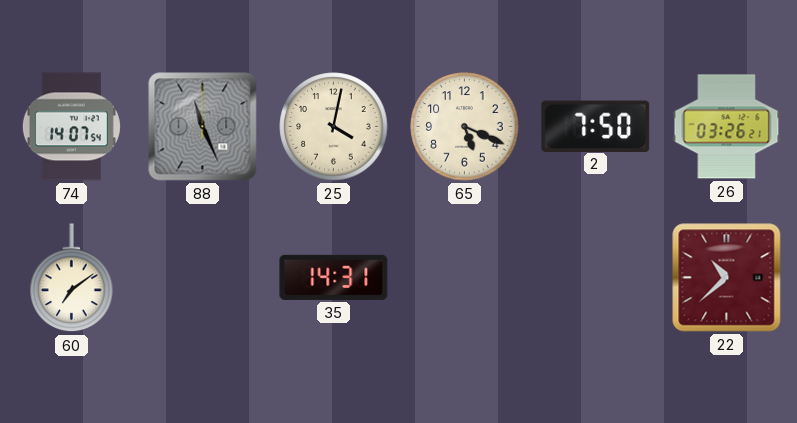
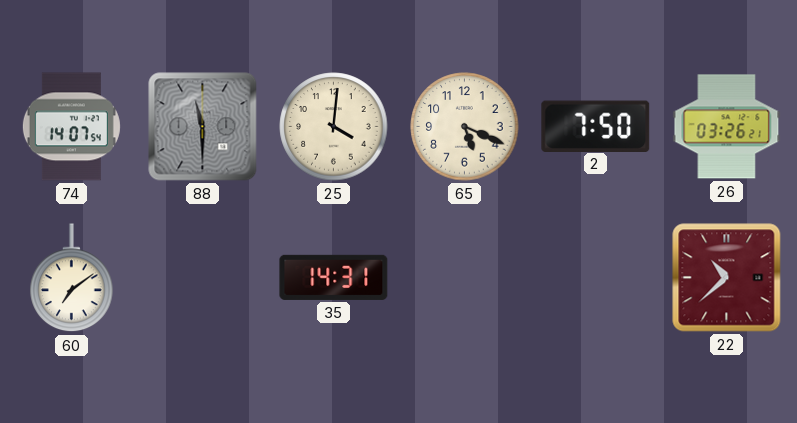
88: 11:26 -> 11:30 (203, 127)
25: 4:02 -> 4:01 (334, 127)
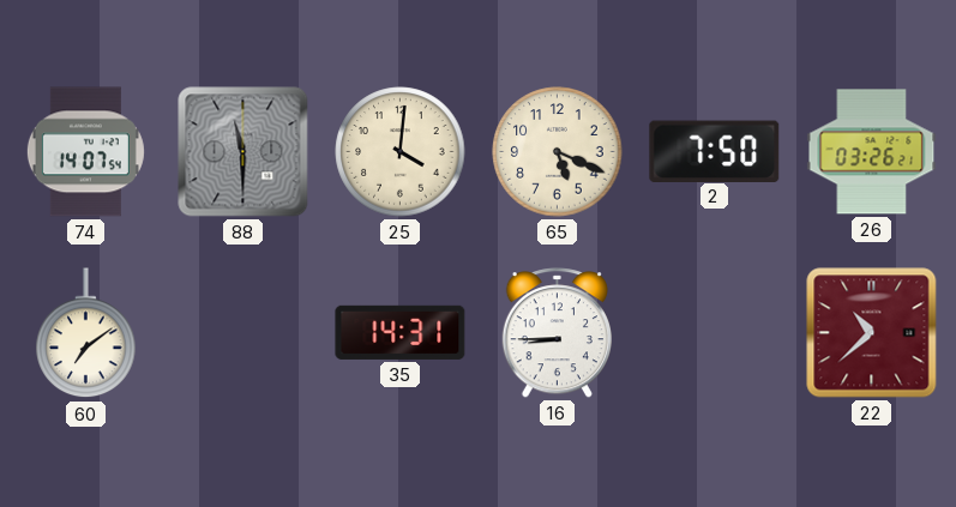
16: none -> 8:45 (557, 333)
